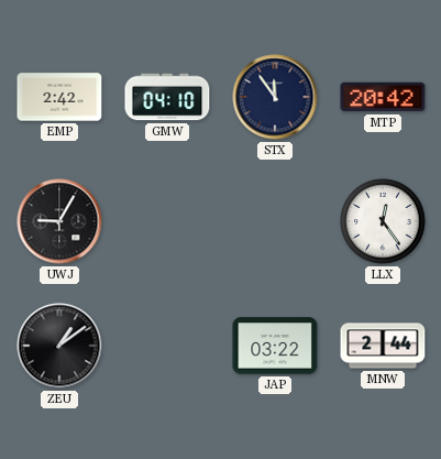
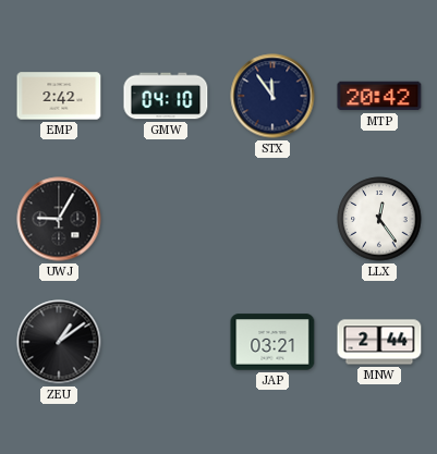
JAP: 03:22 -> 03:21 (272, 342)
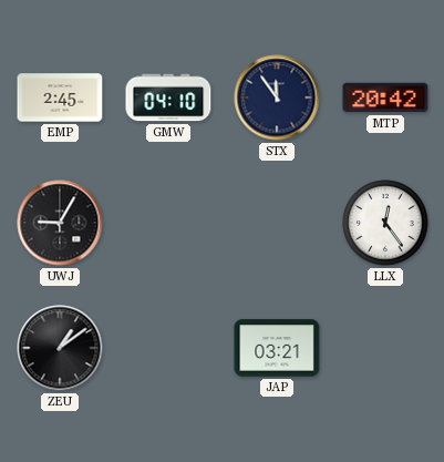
EMP: 2:42 -> 2:45 (60, 97)
MNW: 2:44 -> none (379, 342)
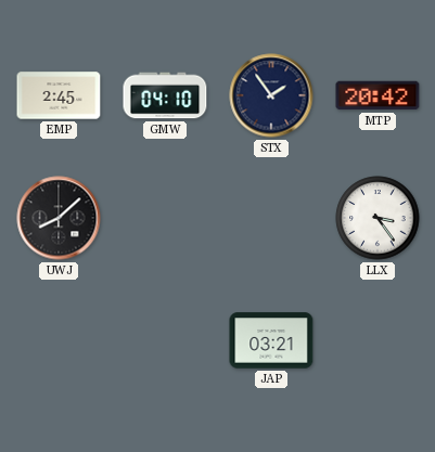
STX: 11:54 -> 1:54 (271, 95)
UWJ: 9:05 -> 8:08 (59, 218)
LLX: 12:24 -> 3:24 (378, 218)
ZEU: 1:09 -> none (60, 348)
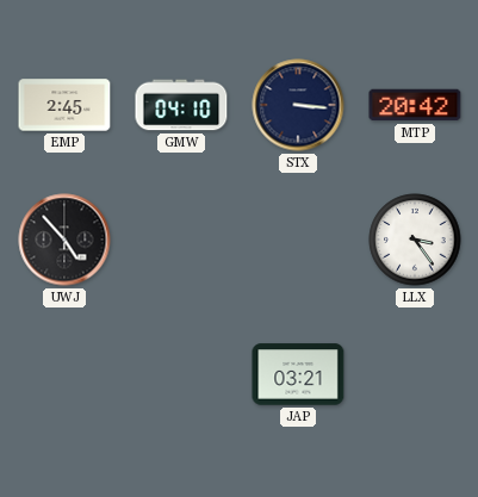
STX: 1:54 -> 3:16 (298, 105)
UWJ: 8:08 -> 4:53 (64, 240)
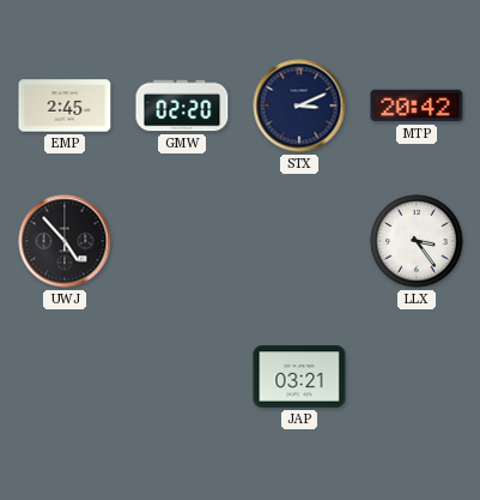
GMW: 04:10 -> 02:20 (182, 106)
STX: 3:16 -> 3:11 (299, 106)
